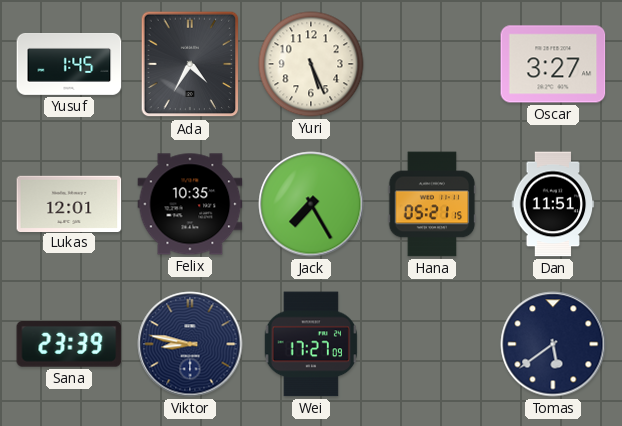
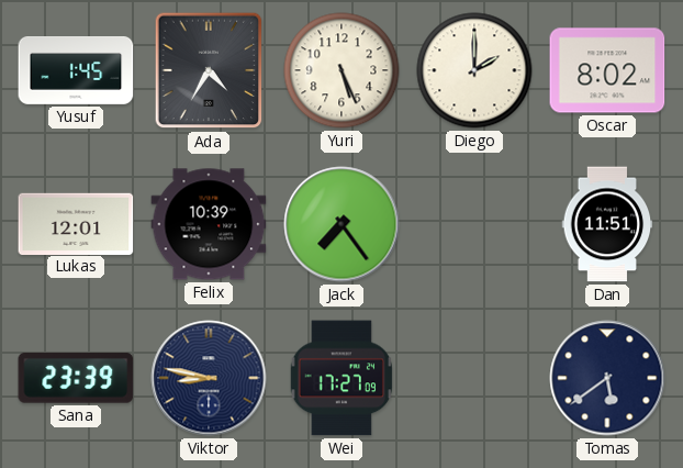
Diego: none -> 2:00 (474, 70)
Oscar: 3:27 -> 8:02 (607, 70)
Felix: 10:35 -> 10:39 (209, 224)
Jack: 7:25 -> 7:24 (341, 224)
Hana: 05:21 -> none (432, 204)
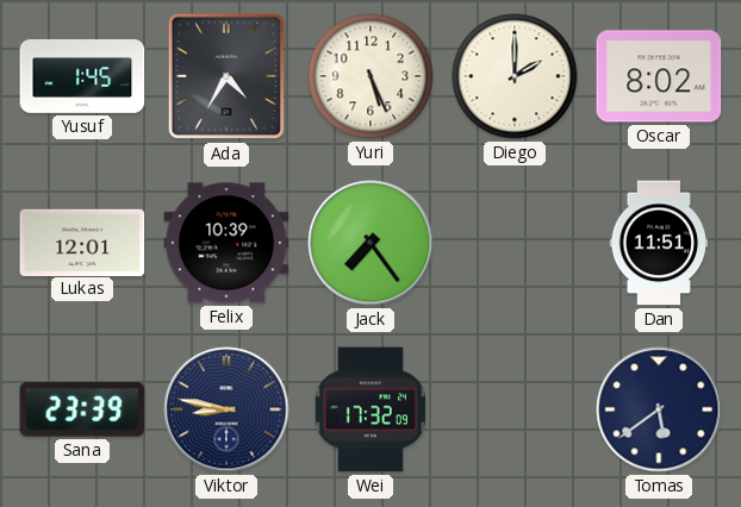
Wei: 17:27 -> 17:32 (369, 409)
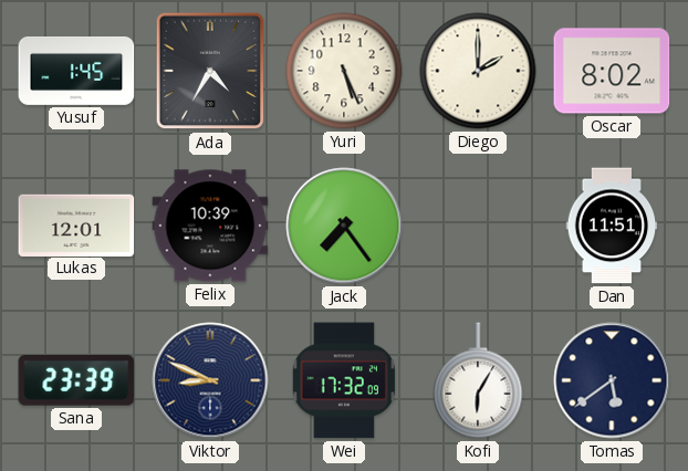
Viktor: 8:47 -> 8:49 (210, 380)
Kofi: none -> 6:05 (478, 380)
